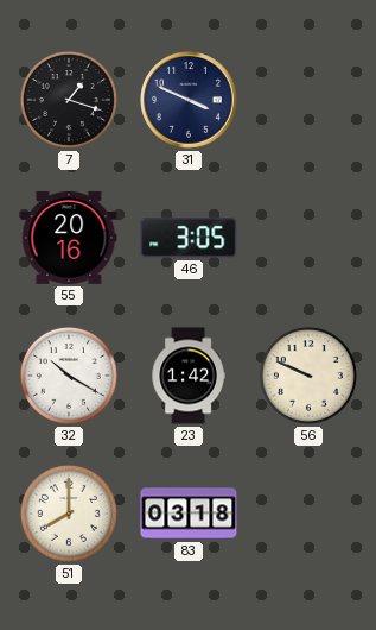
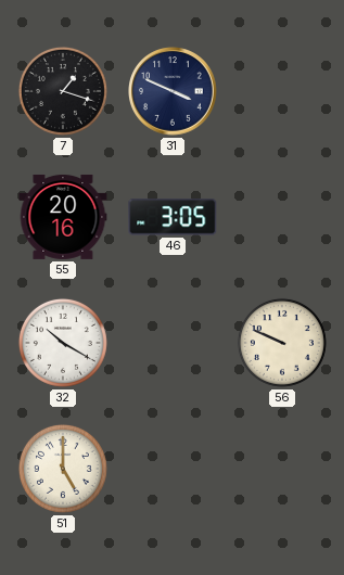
23: 1:42 -> none (189, 376)
51: 8:00 -> 5:00 (63, 469)
83: 03:18 -> none (189, 514)
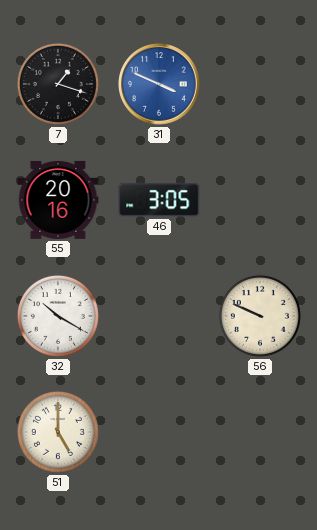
31 dial: navy -> blue (160, 85)
